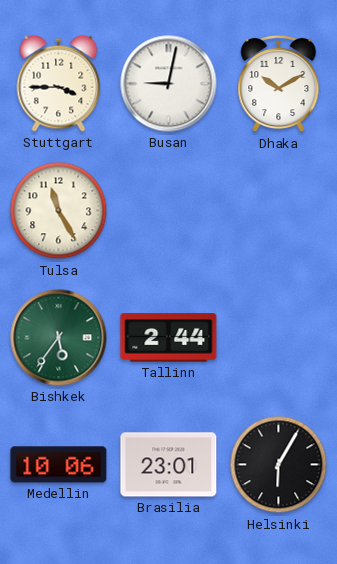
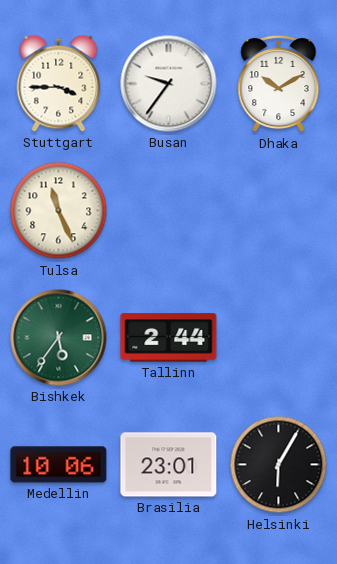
Busan: 9:02 -> 9:36 (169, 84)
Tulsa: 11:25 -> 11:26 (59, 211)
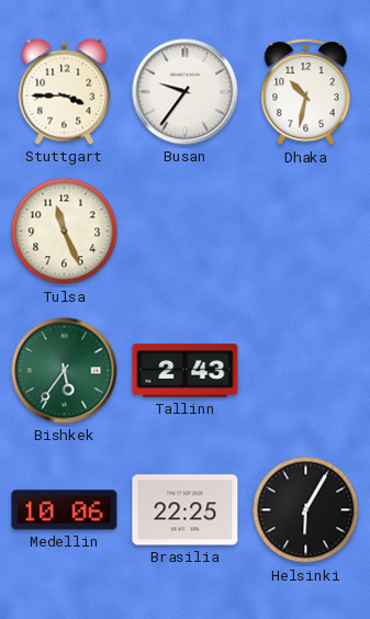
Dhaka: 10:10 -> 10:32 (306, 92)
Tallinn: 2:44 -> 2:43 (186, 371)
Brasilia: 23:01 -> 22:25 (186, 510)
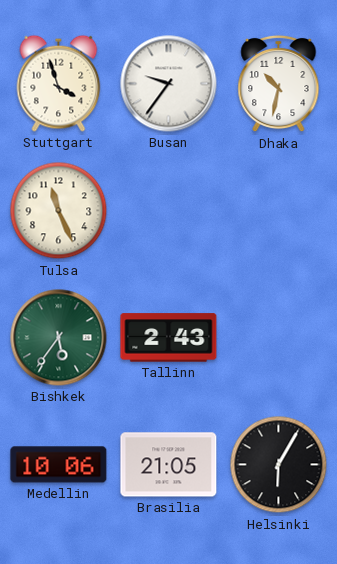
Stuttgart: 3:45 -> 3:57 (59, 83)
Brasilia: 22:25 -> 21:05 (169, 465)
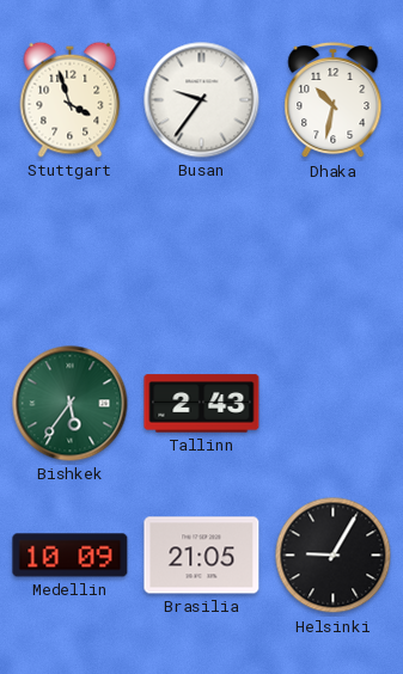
Tulsa: 11:26 -> none (59, 211)
Medellin: 10:06 -> 10:09 (71, 556)
Helsinki: 6:05 -> 9:05 (334, 556)
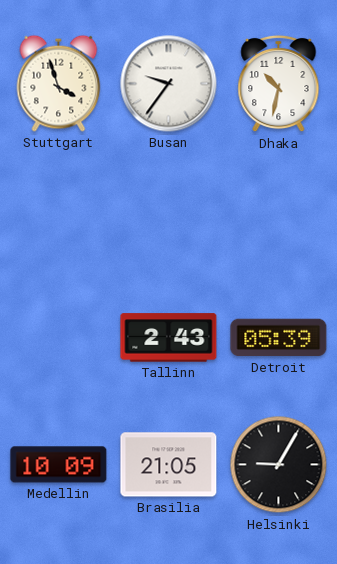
Bishkek: 5:36 -> none (71, 404)
Detroit: none -> 05:39 (279, 338)
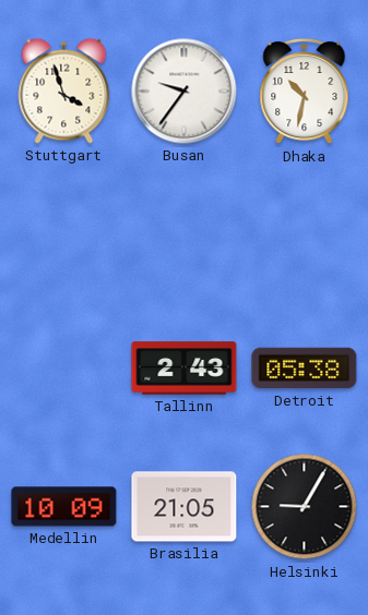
Detroit: 05:39 -> 05:38 (305, 369)
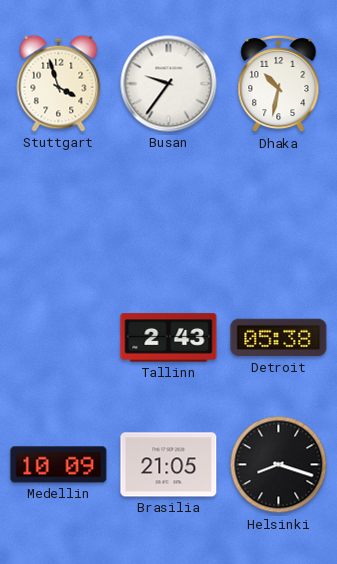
Helsinki: 9:05 -> 8:18 (279, 465)
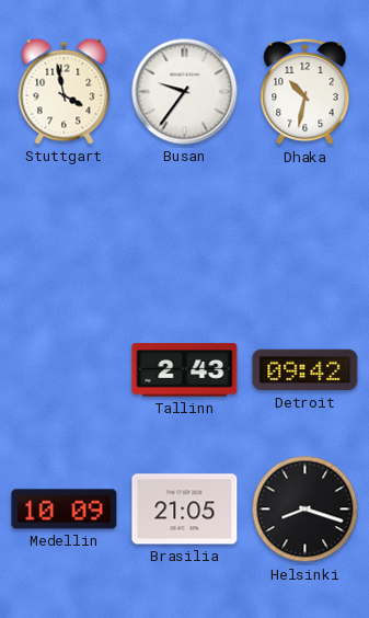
Stuttgart: 3:57 -> 3:58 (65, 91)
Detroit: 05:38 -> 09:42 (305, 370)
